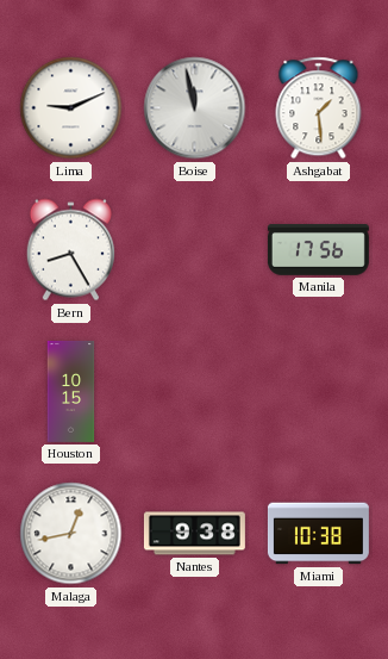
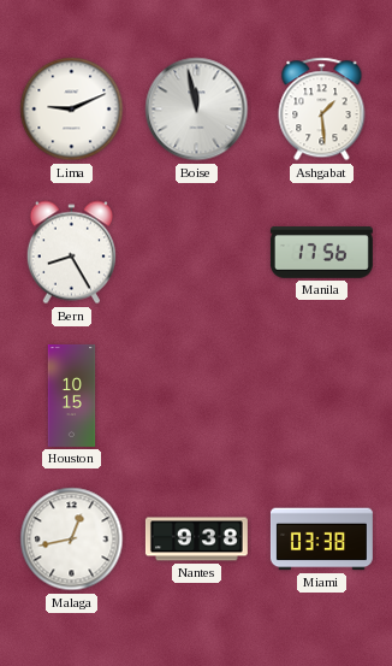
Miami: 10:38 -> 03:38 (321, 540)
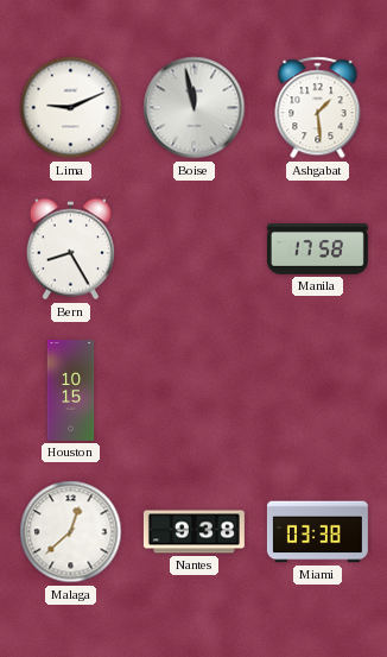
Manila: 17:56 -> 17:58 (317, 249)
Malaga: 12:43 -> 12:38 (71, 532)
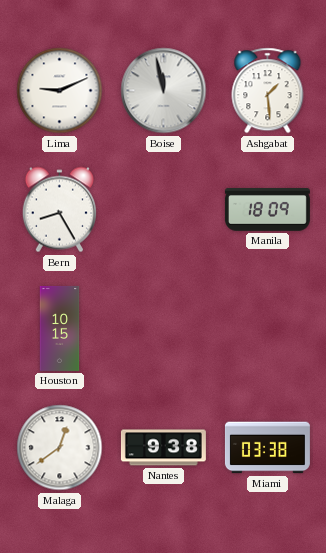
Manila: 17:58 -> 18:09 (267, 210)
Malaga: 12:38 -> 12:39 (60, 448)
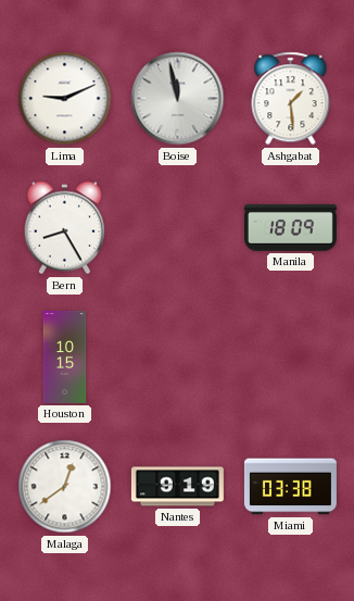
Nantes: 9:38 -> 9:19 (177, 487)
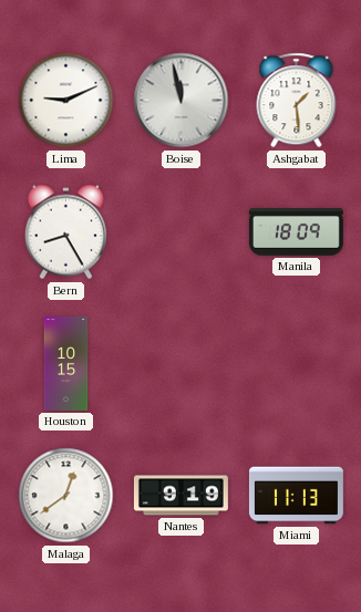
Miami: 03:38 -> 11:13 (296, 496)
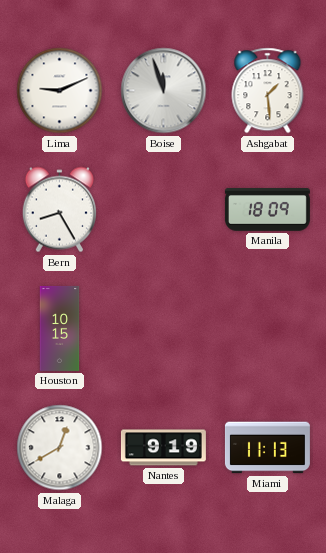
Boise: 11:58 -> 11:57 (164, 91)
Malaga: 12:39 -> 12:40 (60, 448)
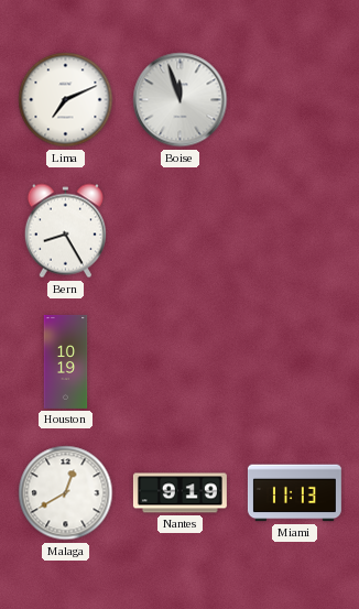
Lima: 9:11 -> 7:11 (66, 100)
Ashgabat: 1:29 -> none (268, 91)
Manila: 18:09 -> none (267, 210)
Houston: 10:15 -> 10:19 (66, 361)
